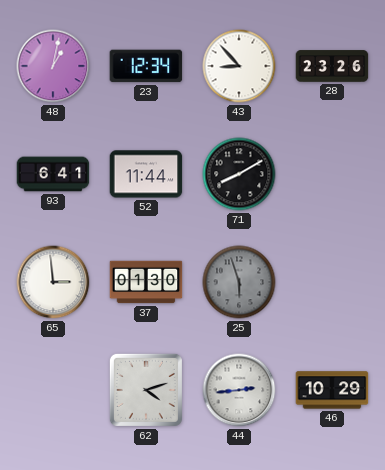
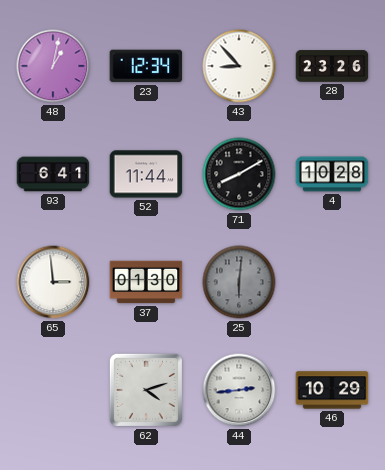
4: none -> 10:28 (332, 174)
25: 5:57 -> 6:01 (239, 282)
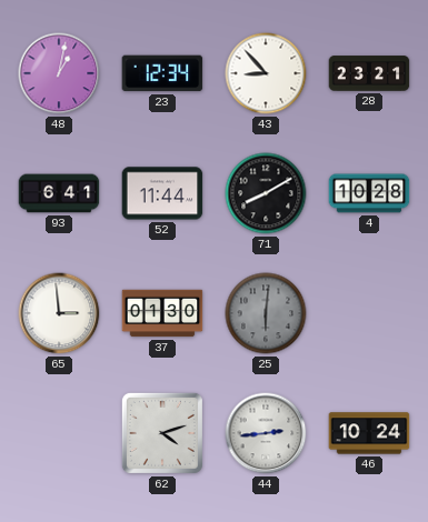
28: 23:26 -> 23:21 (369, 73)
46: 10:29 -> 10:24 (369, 433)
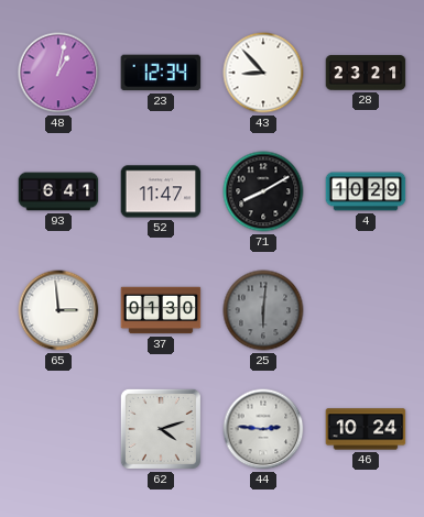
52: 11:44 -> 11:47 (161, 191)
4: 10:28 -> 10:29 (366, 191)
44: 2:44 -> 2:46 (263, 429)
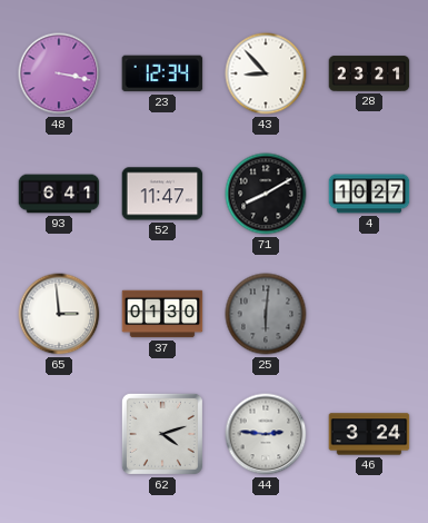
48: 1:02 -> 3:17 (59, 73)
4: 10:29 -> 10:27 (369, 194)
46: 10:24 -> 3:24 (369, 434)
